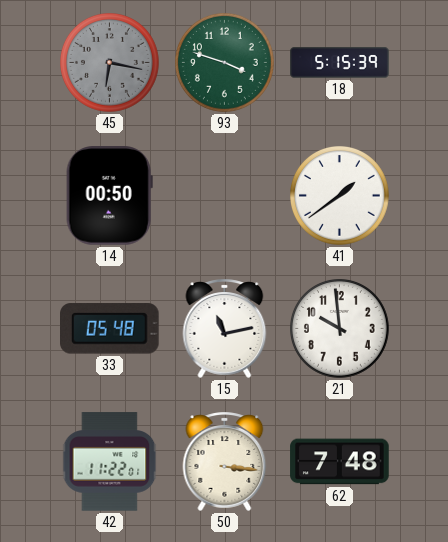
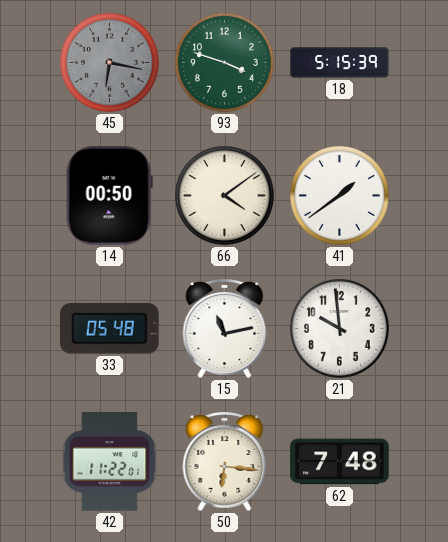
66: none -> 4:09 (225, 196)
50: 3:16 -> 6:16 (225, 461)
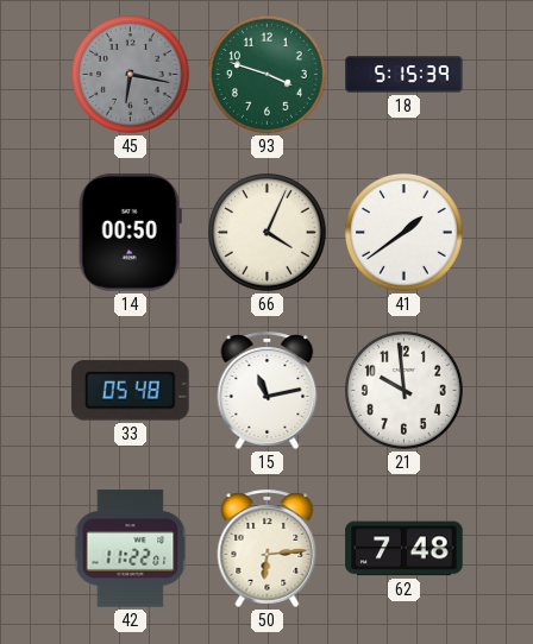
66: 4:09 -> 4:04 (268, 233)
50: 6:16 -> 6:14 (268, 548)
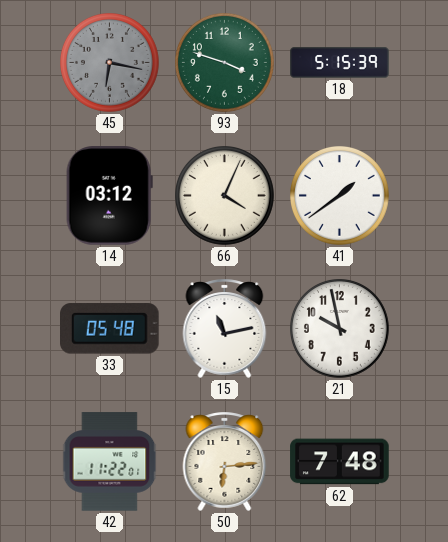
14: 00:50 -> 03:12 (109, 196)
21: 9:59 -> 9:58 (340, 329)
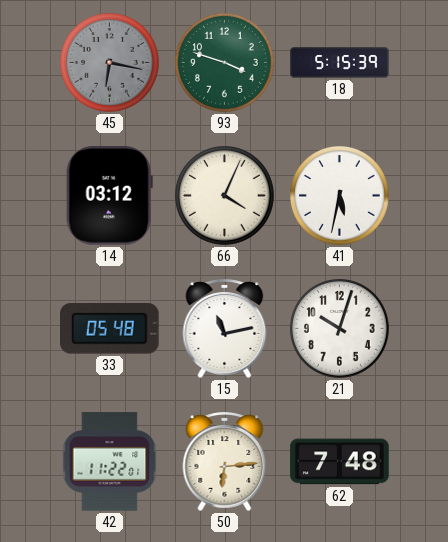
41: 1:39 -> 5:32 (340, 196)
21: 9:58 -> 10:03 (340, 329)
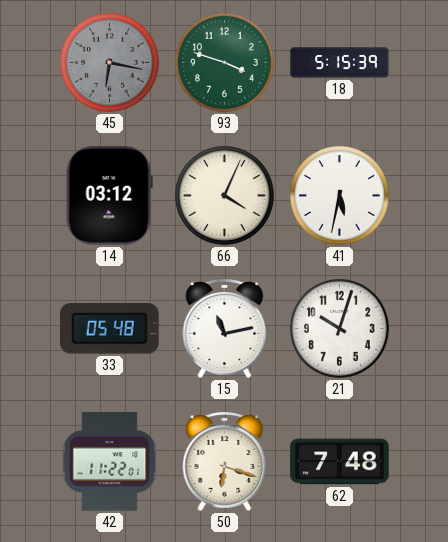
50: 6:14 -> 6:18 (225, 461)
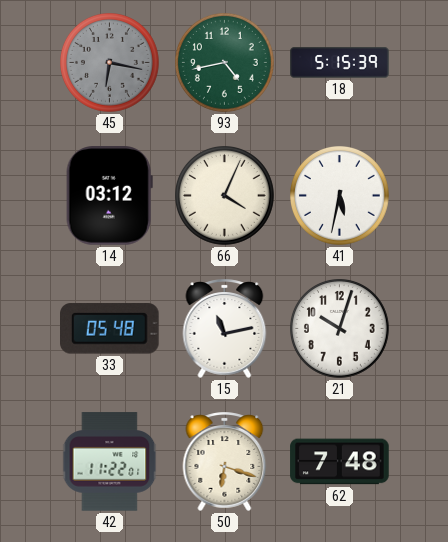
93: 3:48 -> 4:43 (225, 63)
